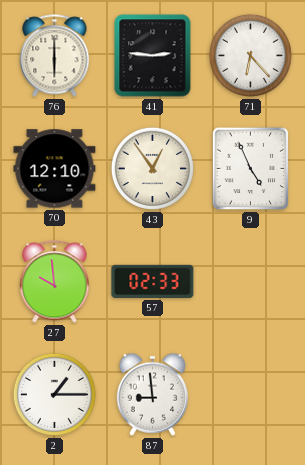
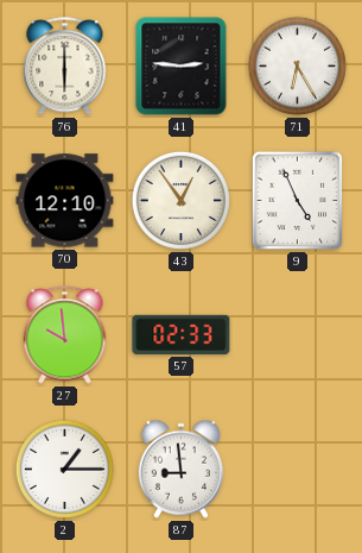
71: 6:23 -> 6:25 (297, 65)
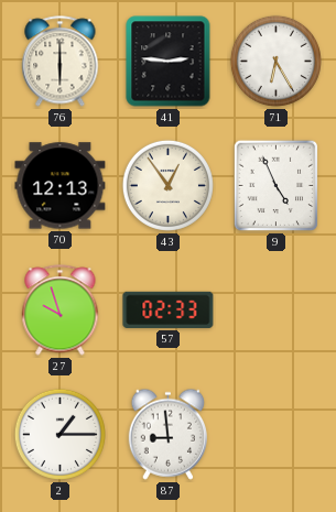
70: 12:10 -> 12:13 (61, 186)
27: 9:59 -> 9:57 (61, 311)
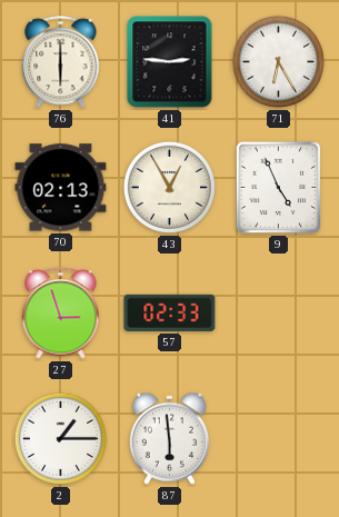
70: 12:13 -> 02:13 (61, 188)
43: 12:54 -> 12:55 (169, 187)
27: 9:57 -> 2:57 (61, 314)
87: 8:59 -> 5:59 (169, 438)
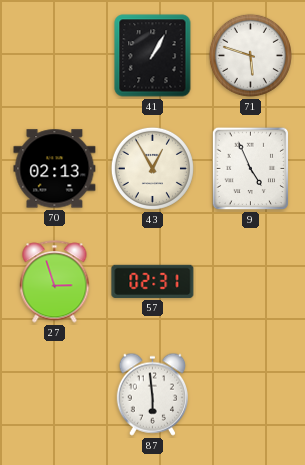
76: 6:00 -> none (61, 62)
41: 2:46 -> 1:05 (153, 56)
71: 6:25 -> 5:48 (250, 55)
57: 02:33 -> 02:31 (153, 281)
2: 1:15 -> none (60, 438)
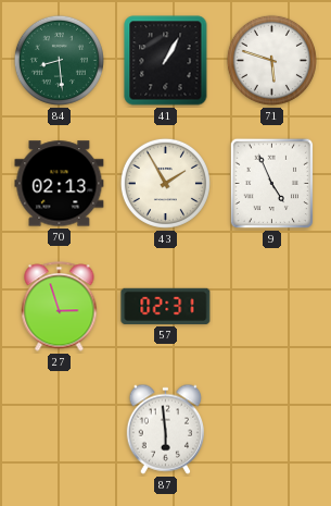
84: none -> 8:29 (59, 60)
43: 12:55 -> 1:55 (165, 183)
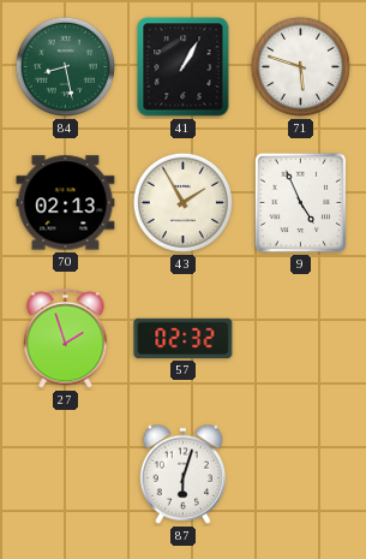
84: 8:29 -> 8:28 (65, 66)
27: 2:57 -> 1:57 (66, 339)
57: 02:31 -> 02:32 (184, 338)
87: 5:59 -> 6:03 (182, 474)
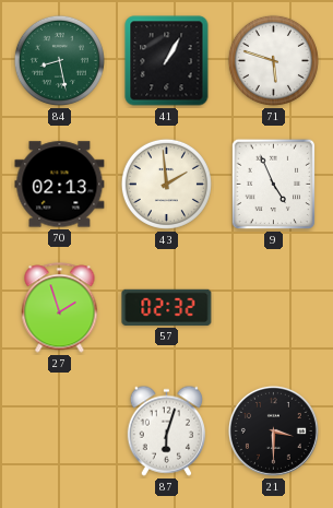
43: 1:55 -> 1:59 (166, 184)
21: none -> 3:30 (273, 430)
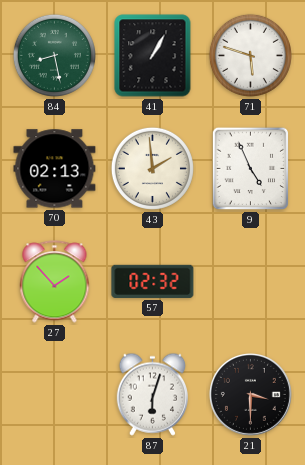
27: 1:57 -> 1:53 (55, 282)
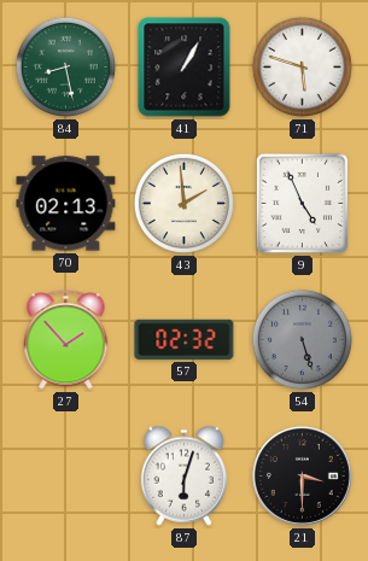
54: none -> 5:27 (302, 339)
